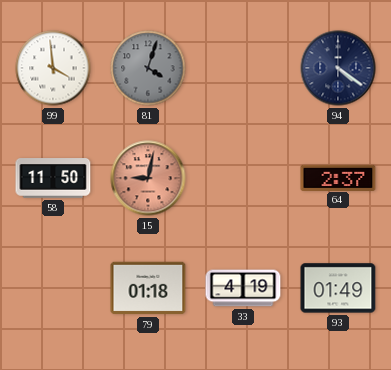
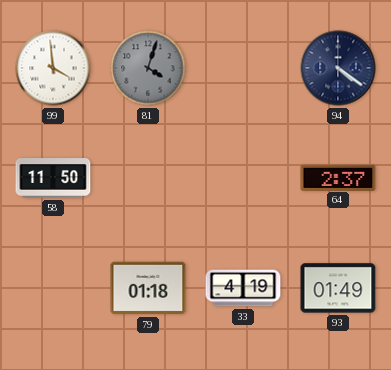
15: 9:02 -> none (148, 178)
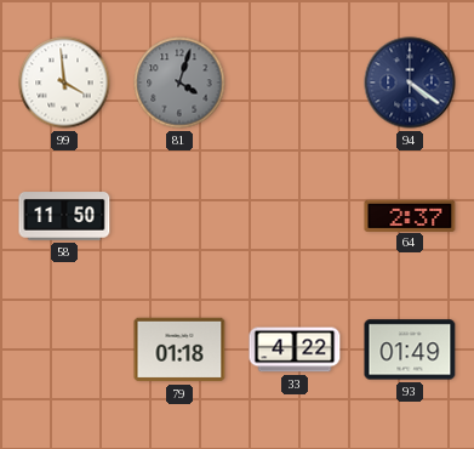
33: 4:19 -> 4:22 (295, 349)
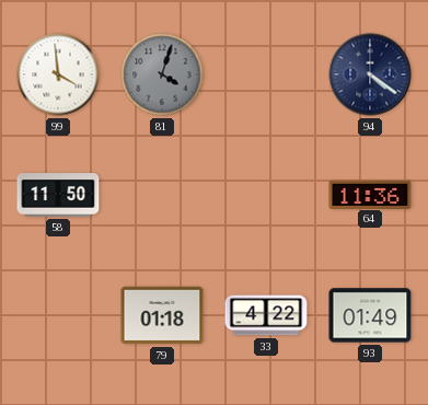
64: 2:37 -> 11:36 (370, 194)
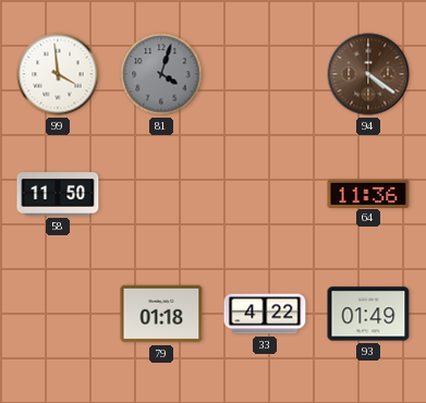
94 dial: navy -> brown (368, 74)
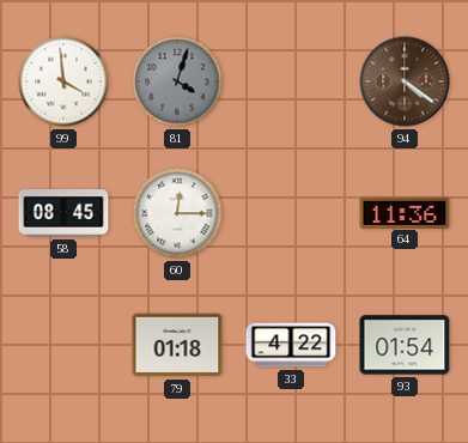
58: 11:50 -> 08:45 (63, 213)
60: none -> 12:15 (177, 213)
93: 01:49 -> 01:54 (405, 345)
